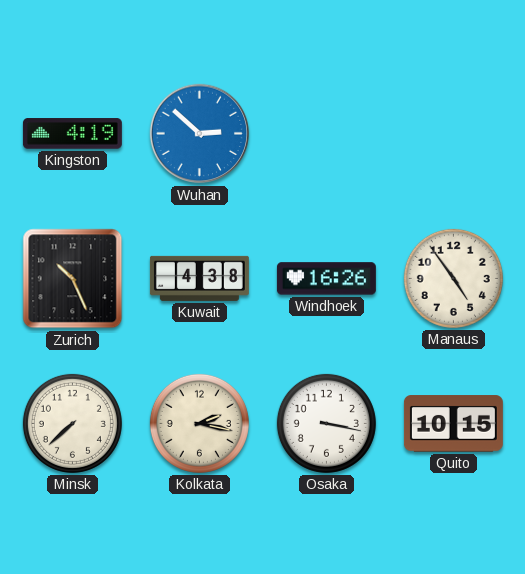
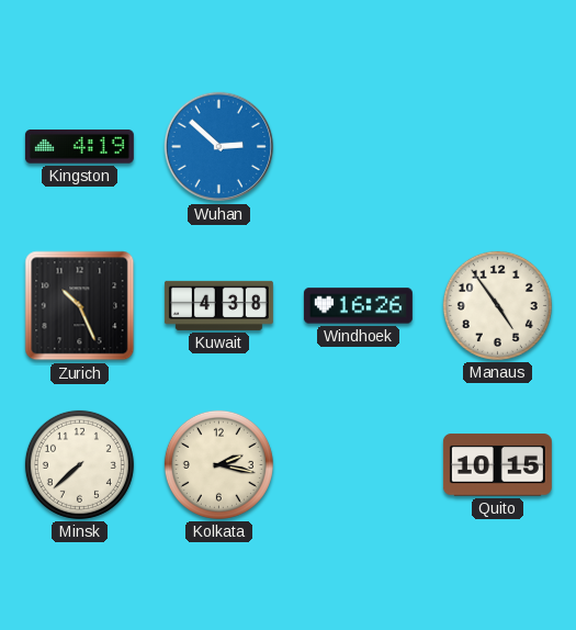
Osaka: 3:17 -> none (326, 423)
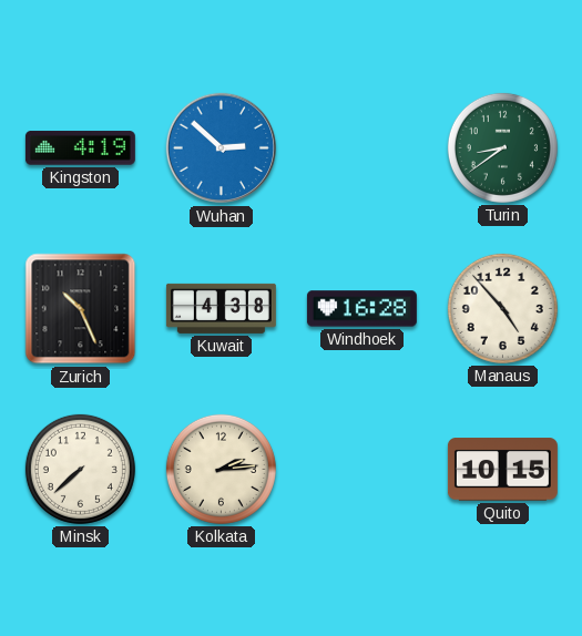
Turin: none -> 8:39 (502, 147)
Windhoek: 16:26 -> 16:28 (361, 309)
Manaus: 4:54 -> 4:53 (502, 308)
Kolkata: 2:17 -> 2:14 (221, 469)
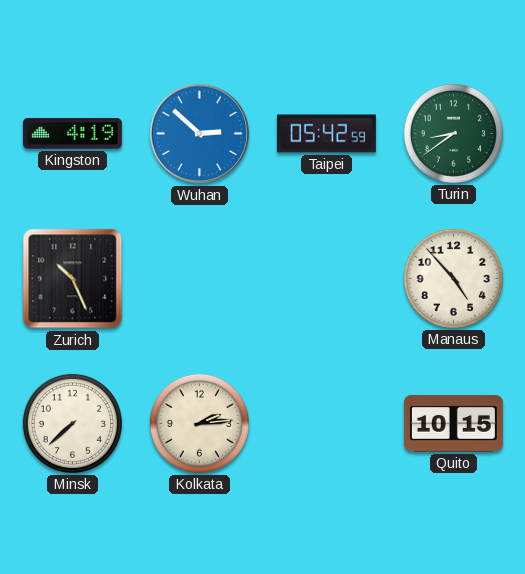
Taipei: none -> 05:42 (326, 134)
Kuwait: 4:38 -> none (221, 308)
Windhoek: 16:28 -> none (361, 309)
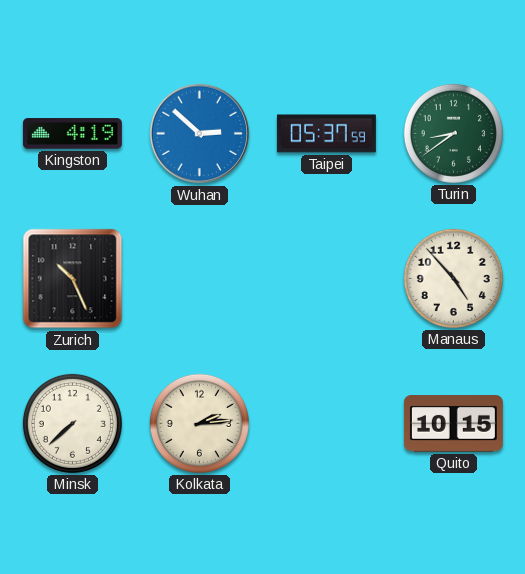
Taipei: 05:42 -> 05:37 (326, 134)
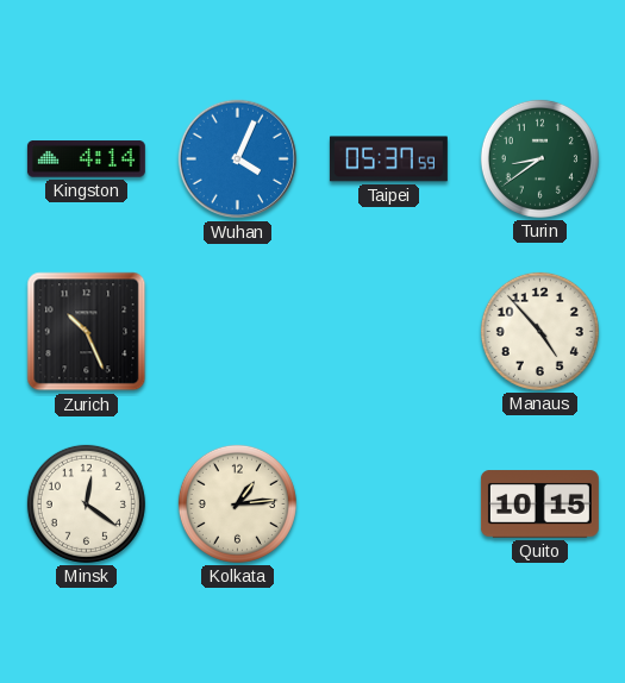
Kingston: 4:19 -> 4:14 (86, 159)
Wuhan: 2:52 -> 4:04 (238, 159)
Minsk: 7:38 -> 12:21 (86, 503)
Kolkata: 2:14 -> 1:14 (237, 503)
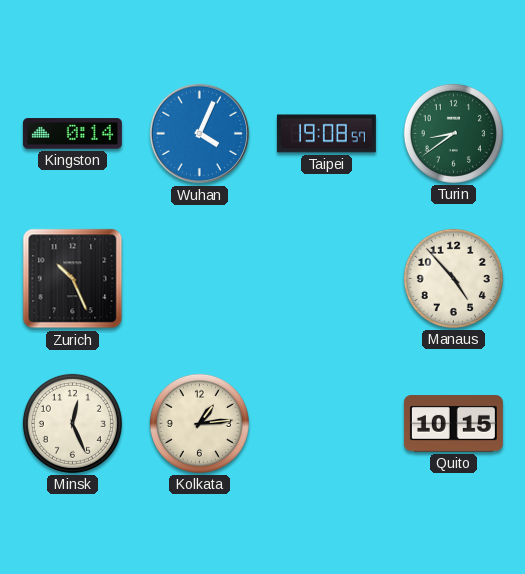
Kingston: 4:14 -> 0:14 (72, 134)
Taipei: 05:37 -> 19:08 (326, 134)
Minsk: 12:21 -> 12:26 (72, 423)
